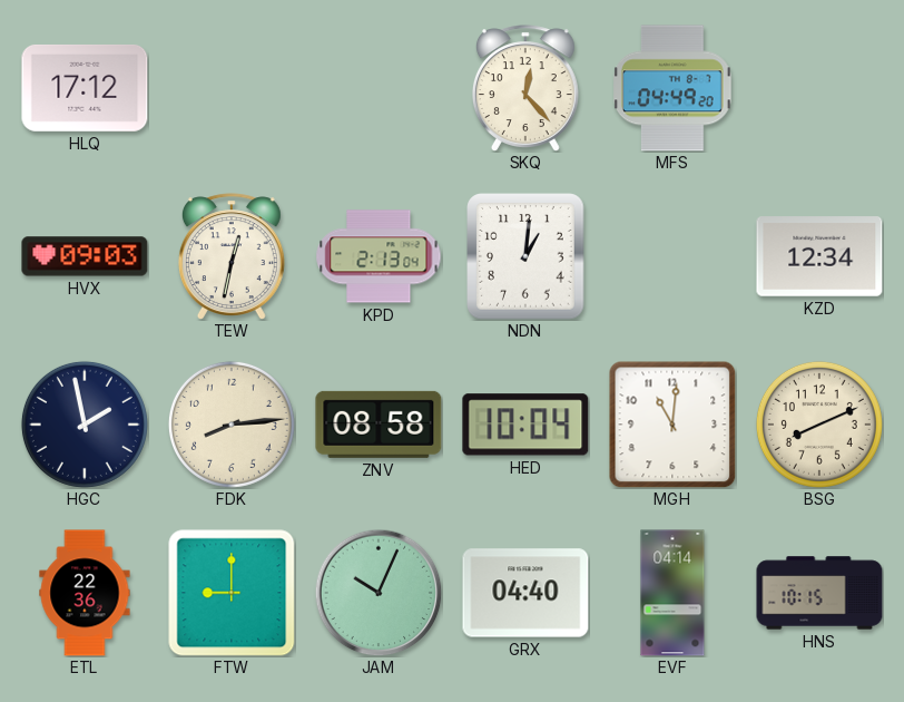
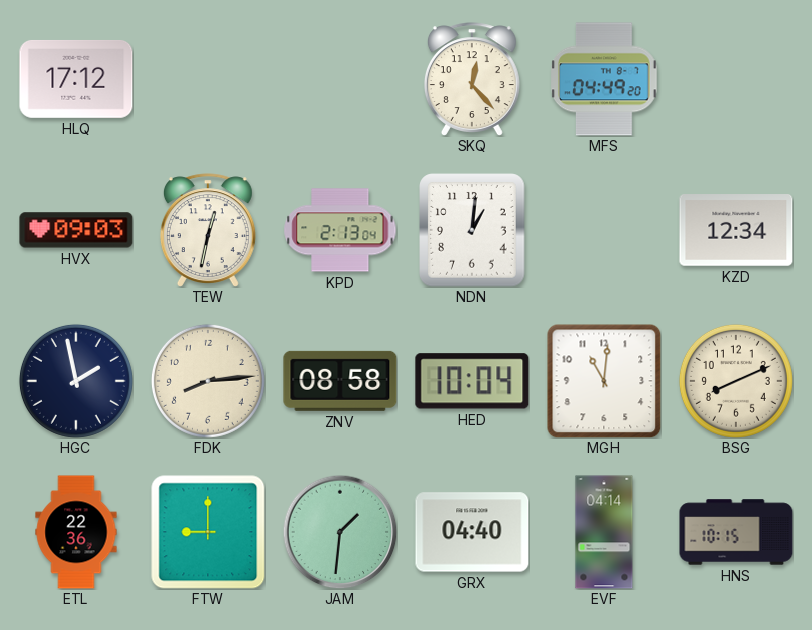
JAM: 10:04 -> 1:31 (340, 532)
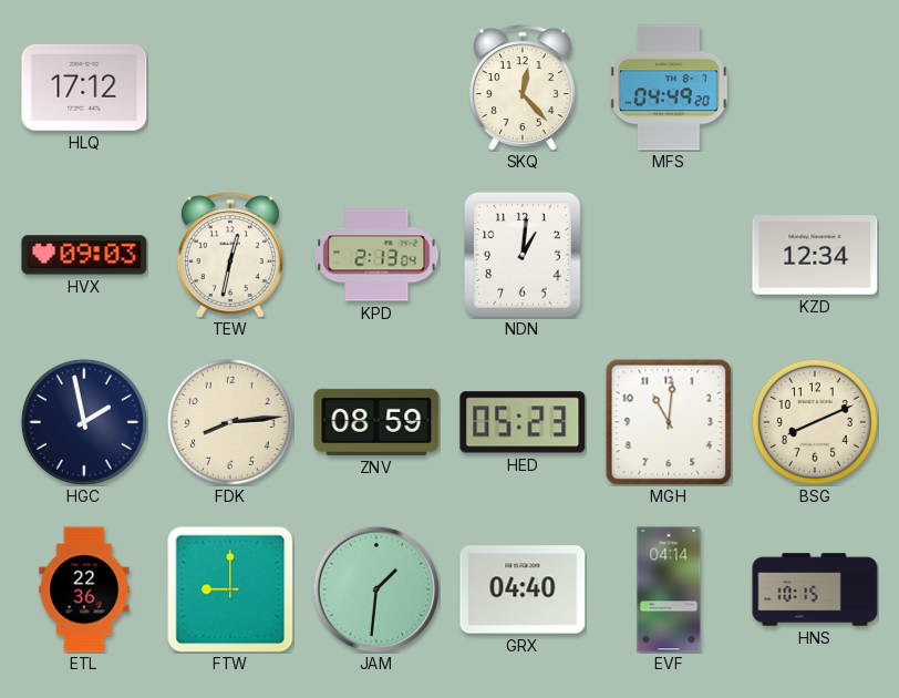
ZNV: 08:58 -> 08:59 (376, 422)
HED: 10:04 -> 05:23 (523, 422)
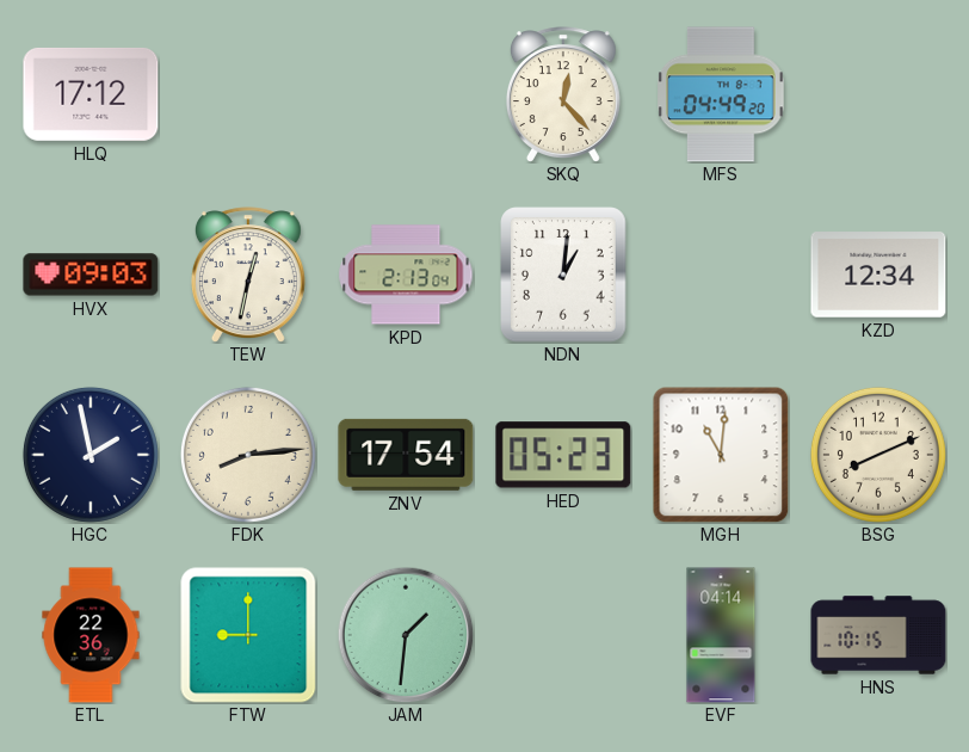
ZNV: 08:59 -> 17:54 (406, 455)
GRX: 04:40 -> none (523, 589)
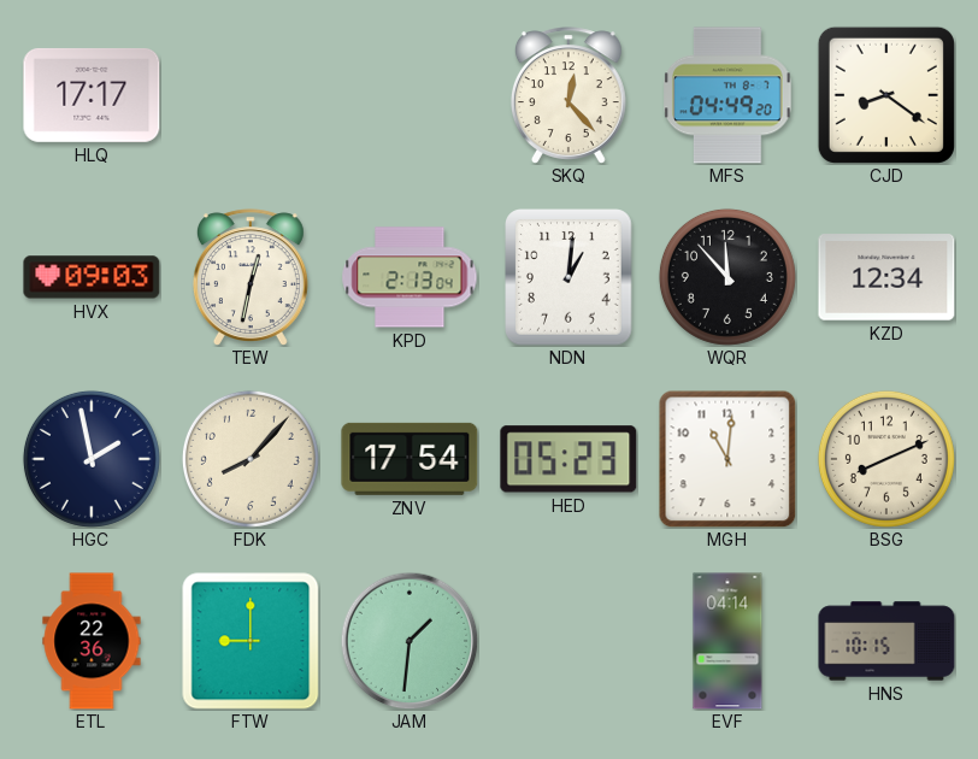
HLQ: 17:12 -> 17:17 (92, 95)
CJD: none -> 8:21 (886, 95)
WQR: none -> 11:53 (727, 277)
FDK: 8:14 -> 8:07 (251, 459)
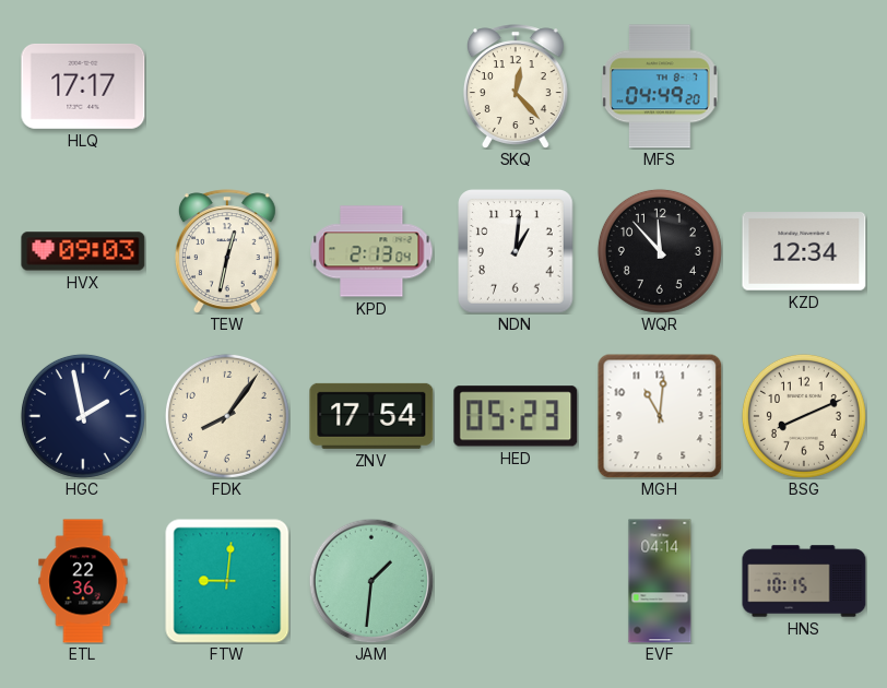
CJD: 8:21 -> none (886, 95)
FDK: 8:07 -> 8:06 (227, 416)
FTW: 9:00 -> 9:01 (227, 581)
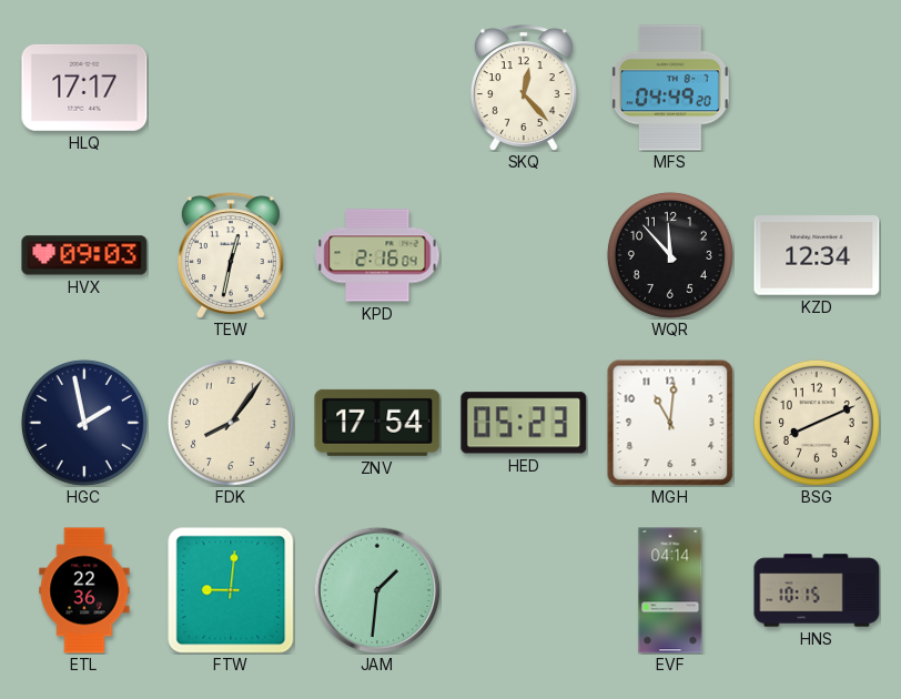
KPD: 2:13 -> 2:16 (377, 255)
NDN: 1:01 -> none (516, 251)
